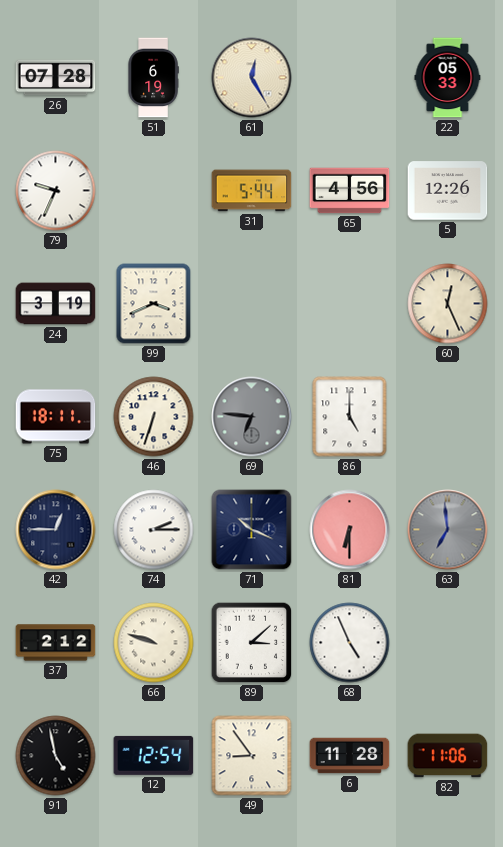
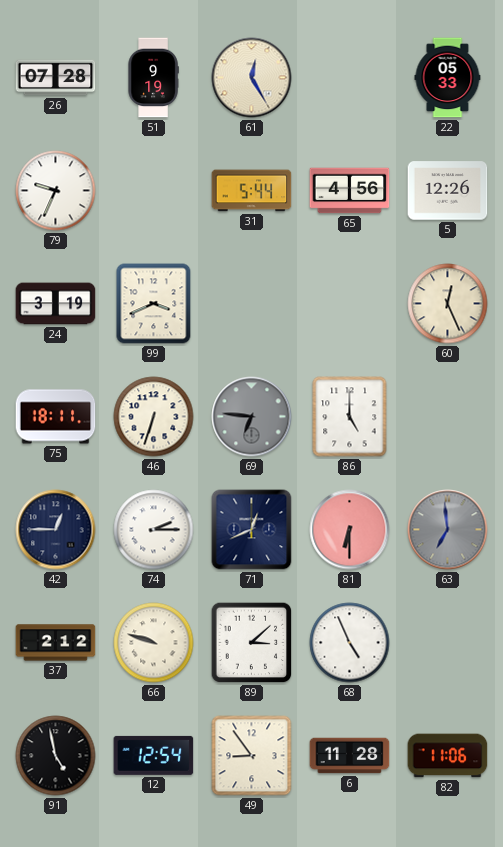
51: 6:19 -> 9:19 (153, 78)
71: 10:19 -> 12:41 (252, 530)
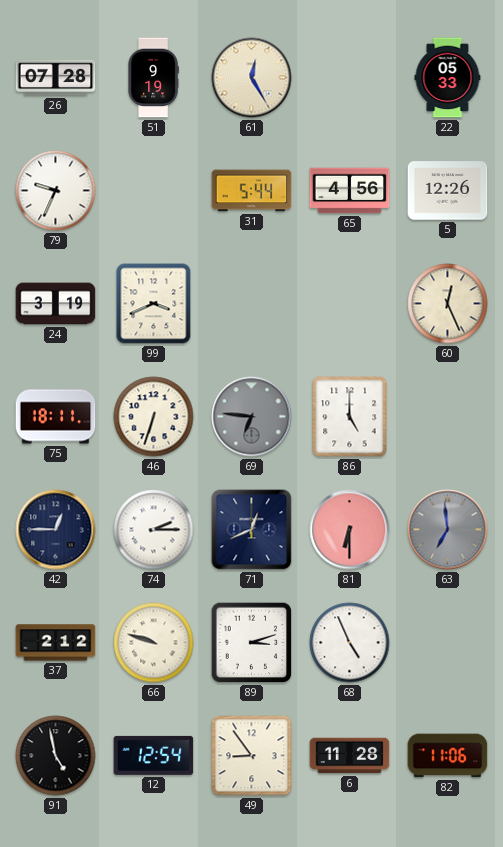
89: 3:08 -> 3:12 (252, 643)
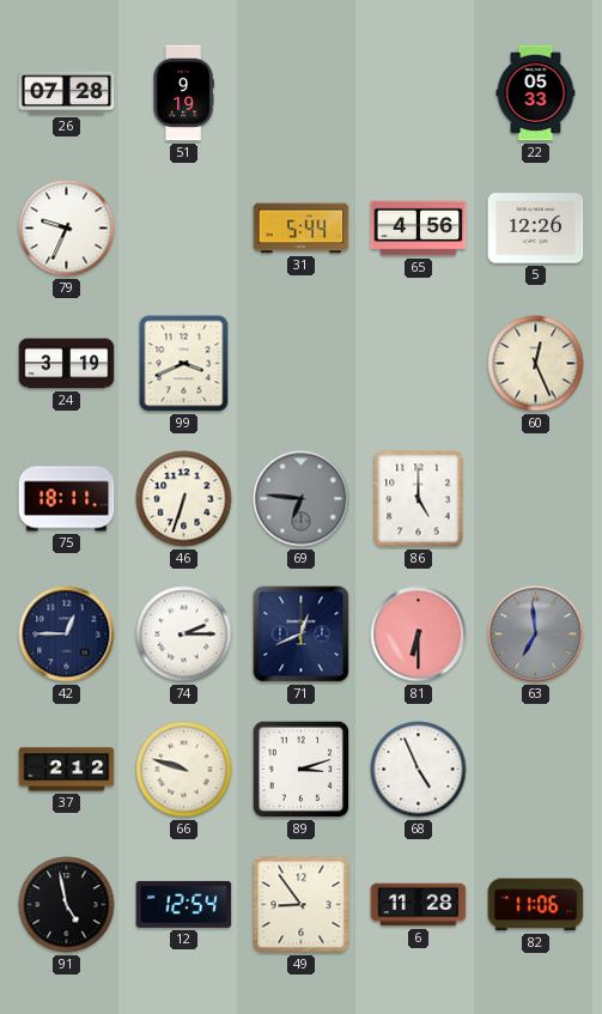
61: 12:25 -> none (252, 78)
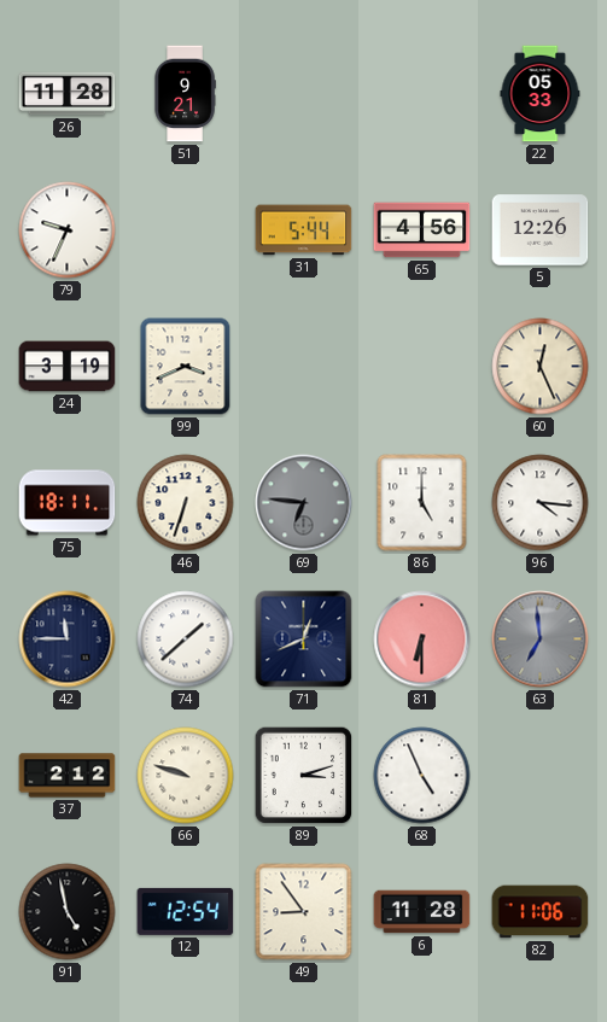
26: 07:28 -> 11:28 (68, 94)
51: 9:19 -> 9:21 (185, 94)
96: none -> 4:16 (541, 503)
42: 12:45 -> 11:45 (68, 640)
74: 2:15 -> 1:38 (186, 640)
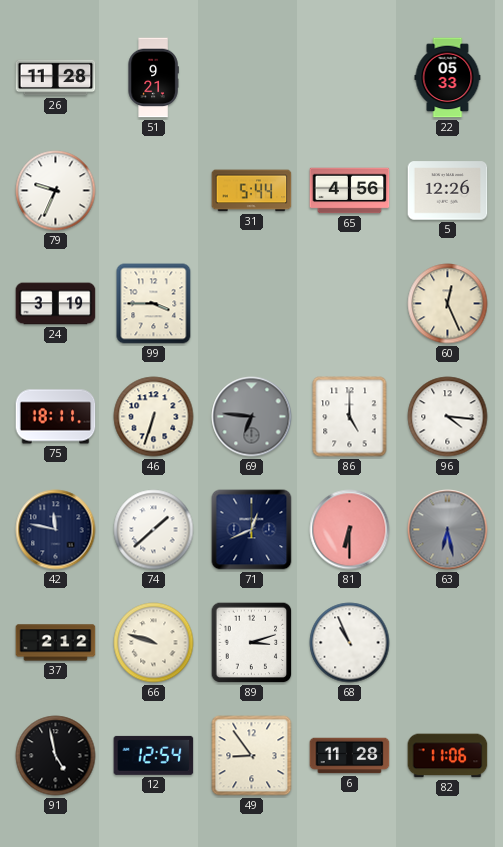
99: 3:41 -> 3:45 (154, 304)
42: 11:45 -> 11:47 (56, 530)
63: 6:59 -> 6:28 (448, 530)
68: 4:56 -> 10:56 (350, 643)
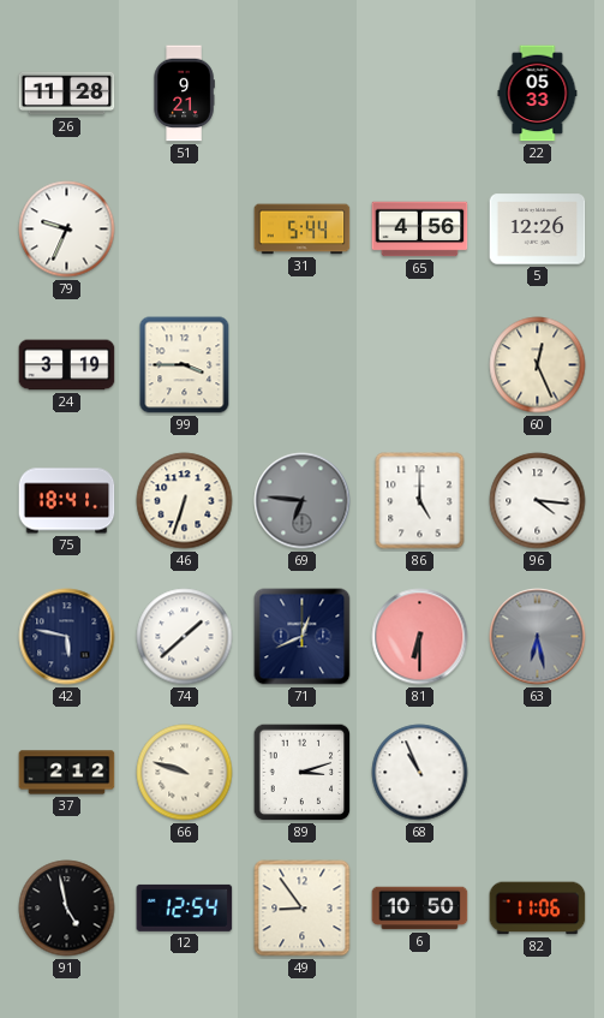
75: 18:11 -> 18:41 (67, 501)
42: 11:47 -> 5:47 (67, 637)
6: 11:28 -> 10:50 (420, 909)
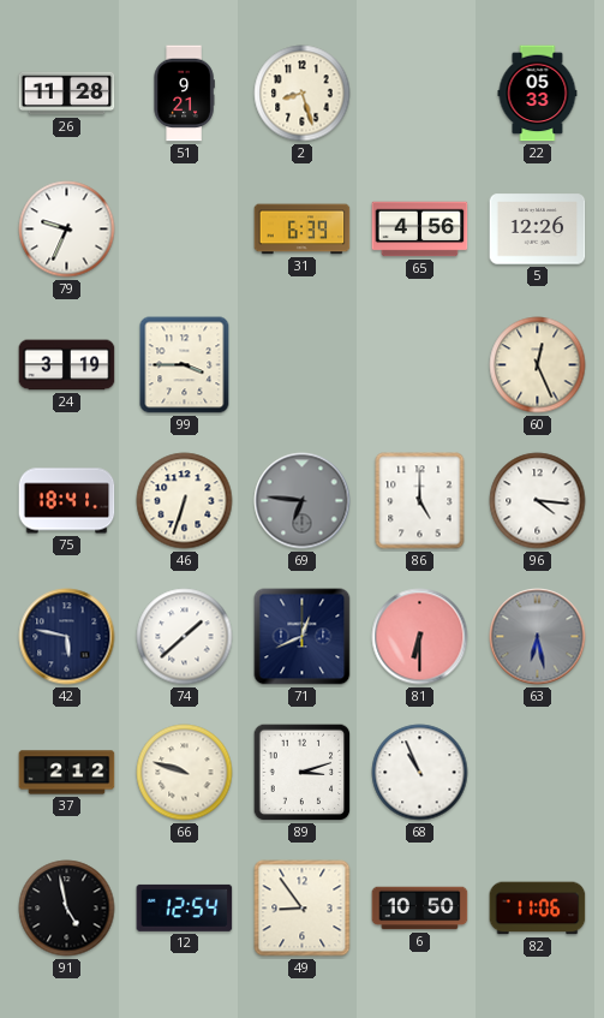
2: none -> 8:27 (303, 94)
31: 5:44 -> 6:39 (303, 230)
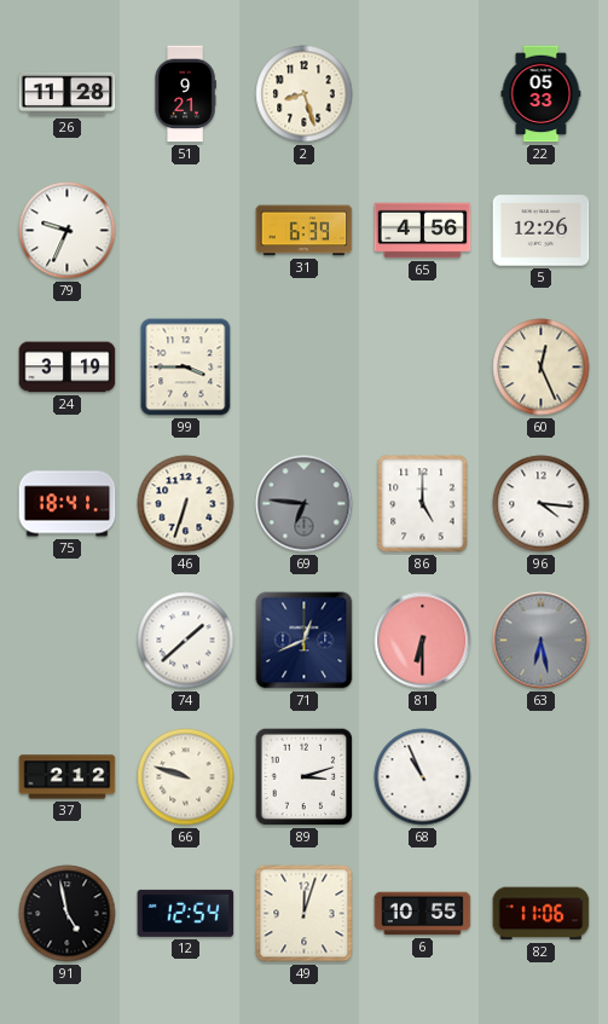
42: 5:47 -> none (67, 637)
49: 8:54 -> 12:03 (305, 914)
6: 10:50 -> 10:55 (423, 914)
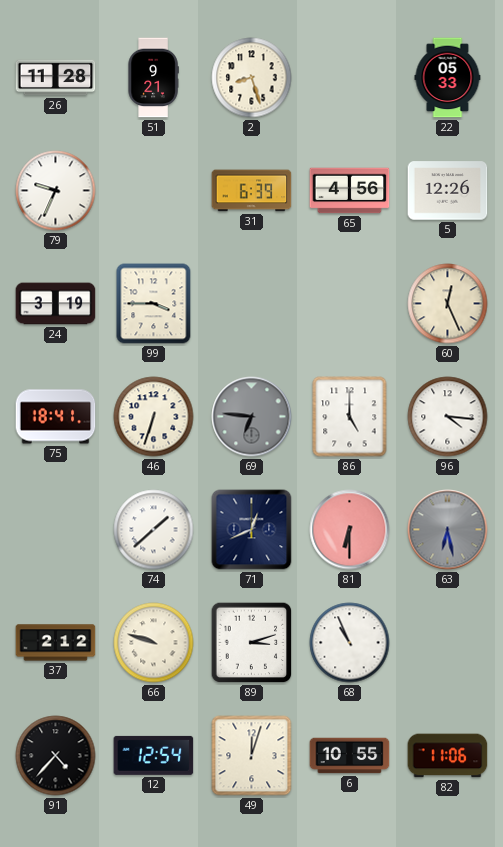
91: 4:58 -> 4:37 (56, 756)
